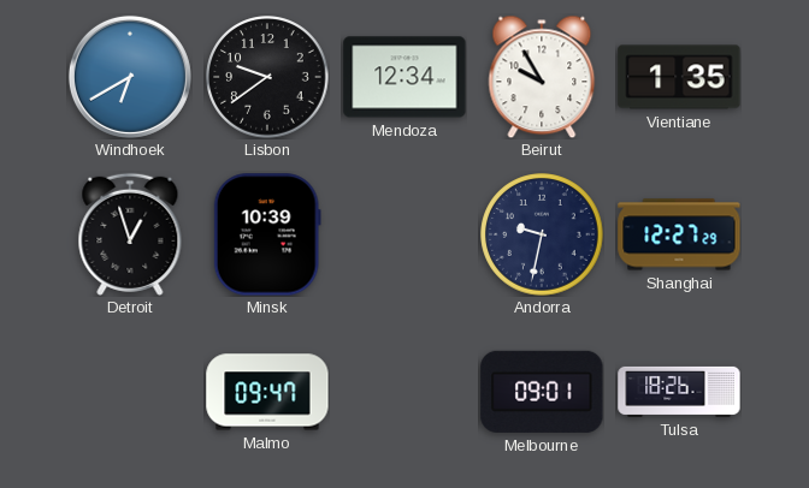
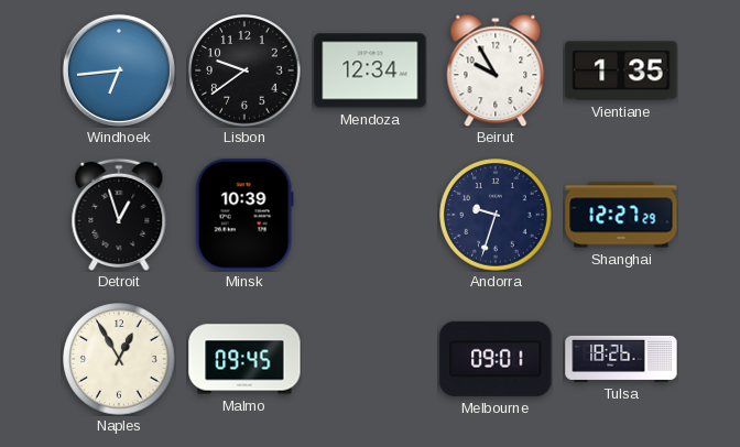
Windhoek: 6:40 -> 6:44 (119, 70)
Andorra: 9:32 -> 9:33 (496, 215)
Naples: none -> 12:55 (119, 359)
Malmo: 09:47 -> 09:45 (244, 359)
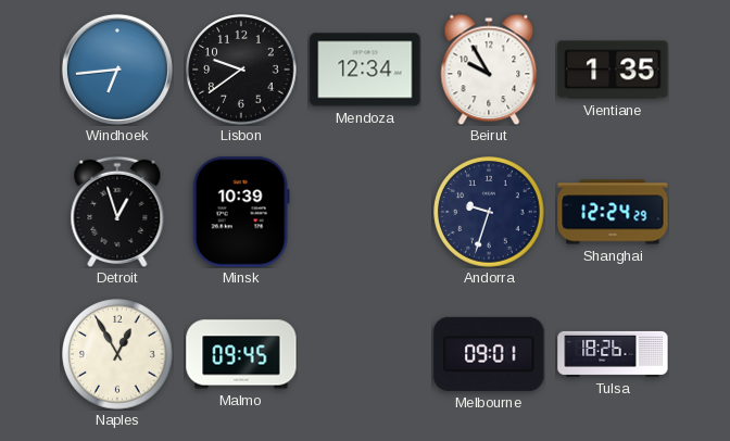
Shanghai: 12:27 -> 12:24 (613, 212)
